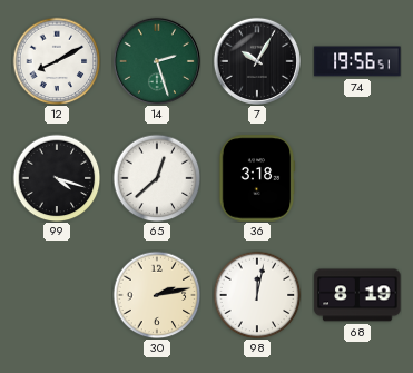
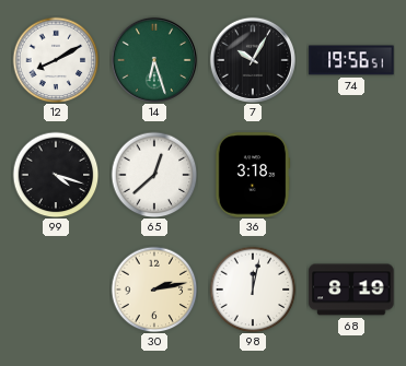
14: 2:27 -> 6:27 (154, 60)
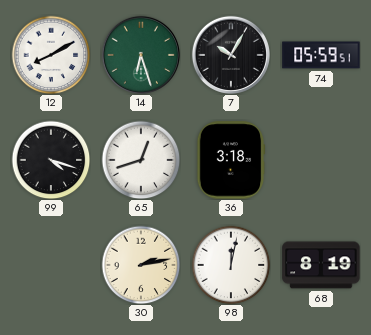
74: 19:56 -> 05:59 (321, 55)
65: 12:38 -> 12:42 (141, 160)
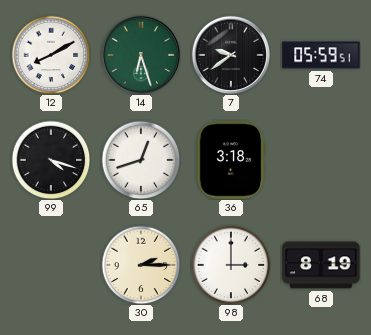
7: 10:05 -> 9:39 (231, 55)
30: 2:13 -> 2:15 (141, 265)
98: 12:02 -> 3:00 (231, 265)
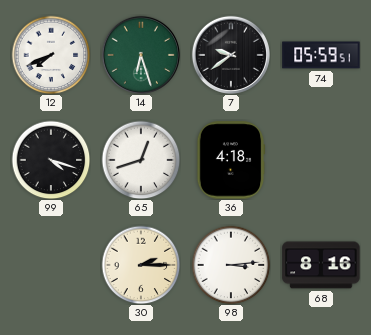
12: 8:10 -> 7:41 (51, 55)
36: 3:18 -> 4:18 (231, 160)
98: 3:00 -> 3:14 (231, 265)
68: 8:19 -> 8:16 (321, 265)
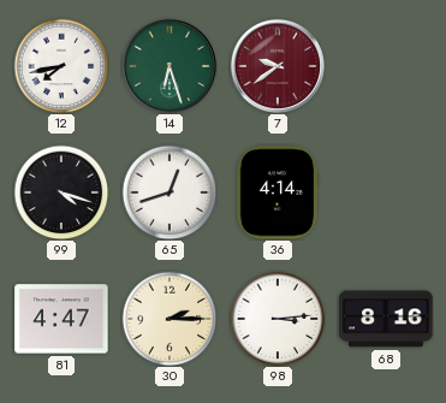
12: 7:41 -> 7:43 (61, 66)
7 dial: black -> burgundy (278, 66)
74: 05:59 -> none (321, 55)
36: 4:18 -> 4:14 (278, 192)
81: none -> 4:47 (61, 319)
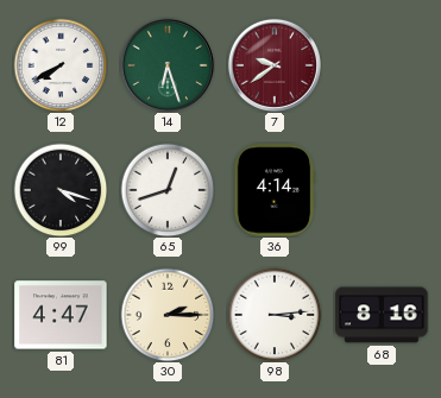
12: 7:43 -> 7:40 (61, 65)
